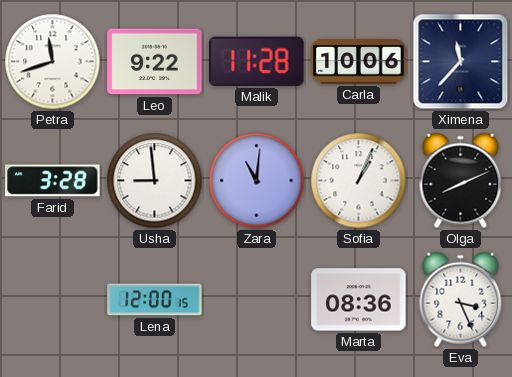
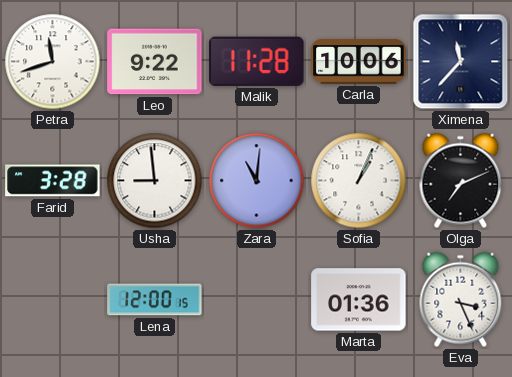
Olga: 8:11 -> 7:11 (461, 181)
Marta: 08:36 -> 01:36 (359, 300)
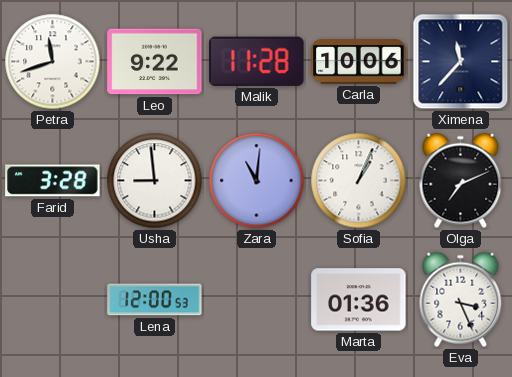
Lena: 12:00:15 -> 12:00:53 (155, 300)
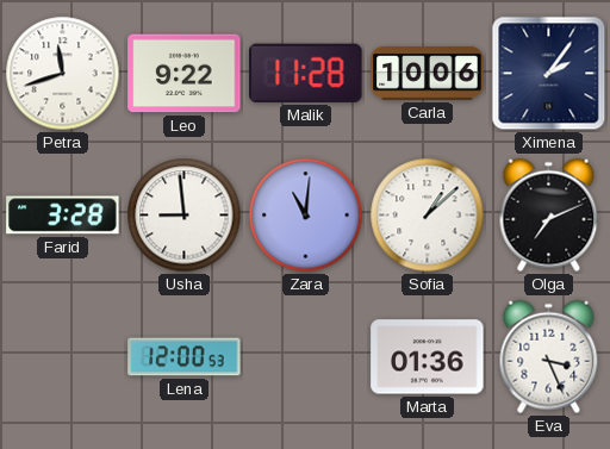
Ximena: 11:37 -> 2:06 (549, 74)
Sofia: 1:04 -> 1:08 (428, 216)
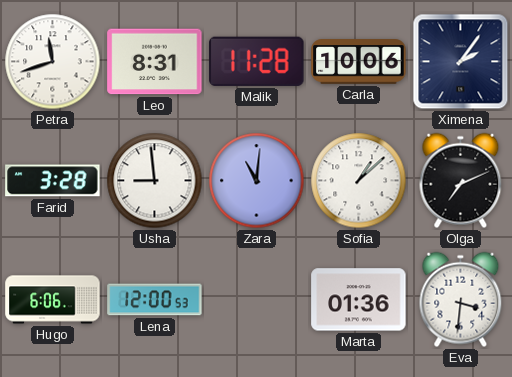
Leo: 9:22 -> 8:31 (155, 62)
Hugo: none -> 6:06 (53, 300)
Eva: 3:26 -> 3:31 (461, 300)
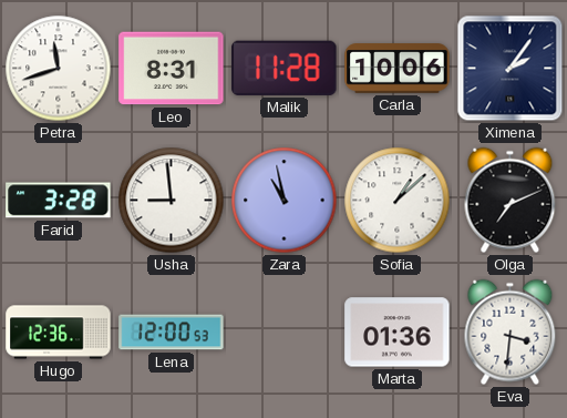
Zara: 11:01 -> 10:58 (285, 201)
Hugo: 6:06 -> 12:36 (59, 333)
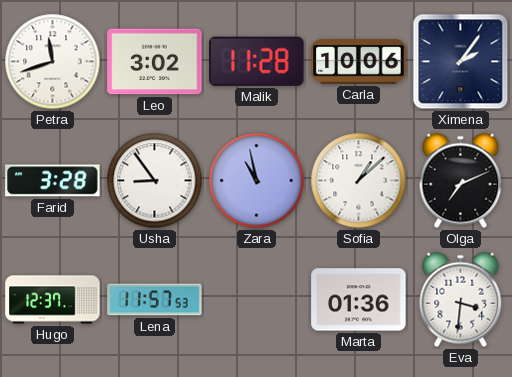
Leo: 8:31 -> 3:02 (155, 62)
Usha: 8:59 -> 8:54 (155, 181)
Hugo: 12:36 -> 12:37 (53, 300)
Lena: 12:00 -> 11:57 (155, 300)
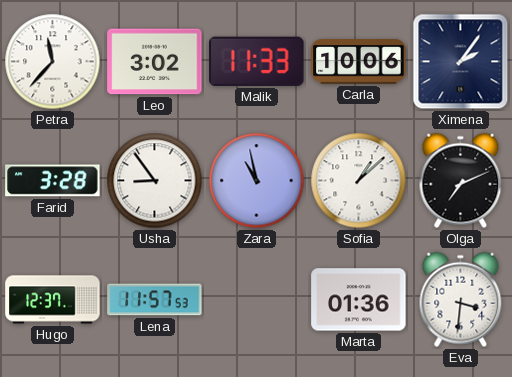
Petra: 11:42 -> 11:37 (53, 62)
Malik: 11:28 -> 11:33 (257, 61)
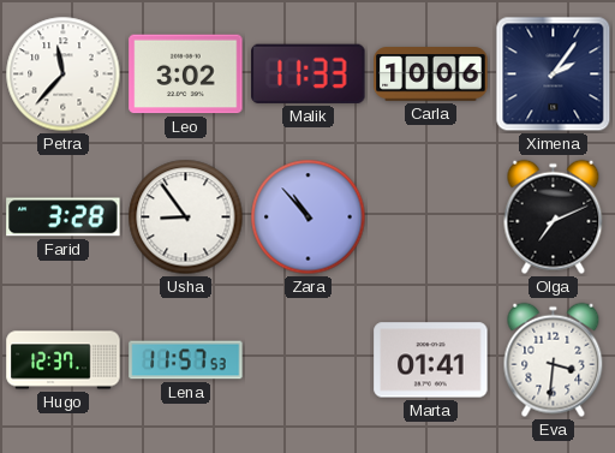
Zara: 10:58 -> 10:53 (309, 217)
Sofia: 1:08 -> none (359, 181)
Marta: 01:36 -> 01:41 (431, 360)
